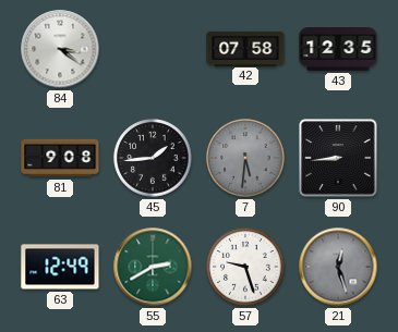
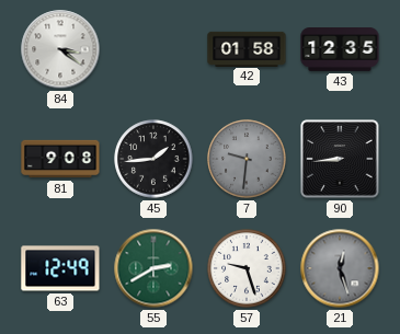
42: 07:58 -> 01:58 (247, 48)
7: 5:31 -> 9:31 (247, 159)
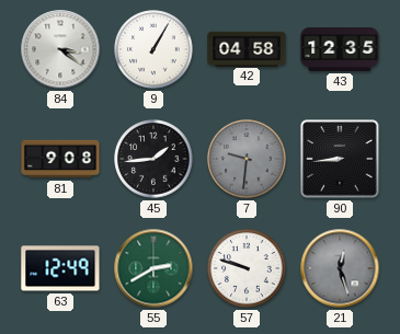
9: none -> 1:05 (153, 49)
42: 01:58 -> 04:58 (247, 48)
57: 9:27 -> 9:48 (247, 268)
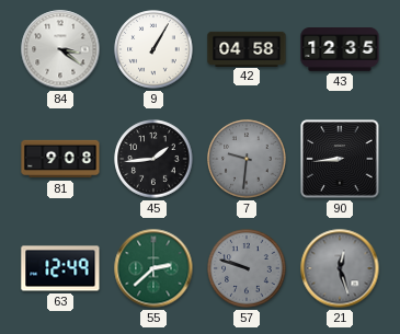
55: 2:40 -> 2:38 (153, 268)
57 dial: white -> grey (247, 268)
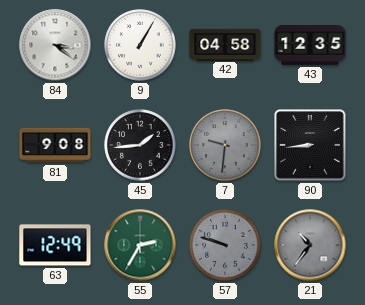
55: 2:38 -> 2:35 (140, 245)
21: 12:27 -> 10:36 (310, 245)
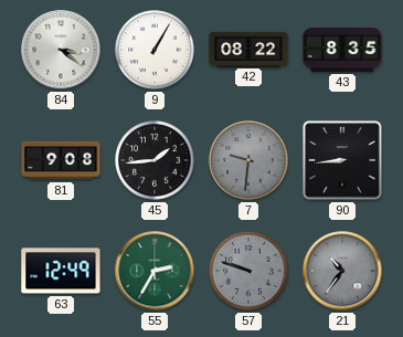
42: 04:58 -> 08:22 (248, 49)
43: 12:35 -> 8:35 (342, 51)
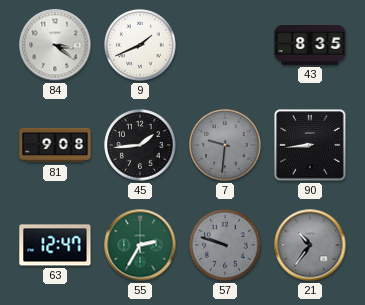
9: 1:05 -> 1:41 (140, 45)
42: 08:22 -> none (248, 49)
63: 12:49 -> 12:47 (55, 245)
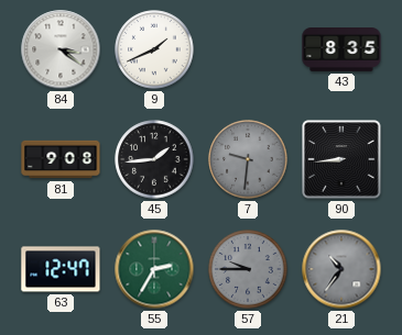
57: 9:48 -> 9:45 (248, 269)
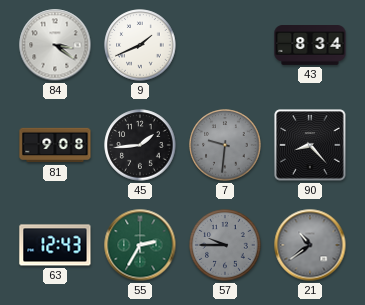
43: 8:35 -> 8:34 (310, 46)
90: 8:44 -> 8:23 (310, 145)
63: 12:47 -> 12:43 (55, 245)
21: 10:36 -> 10:39 (310, 245)
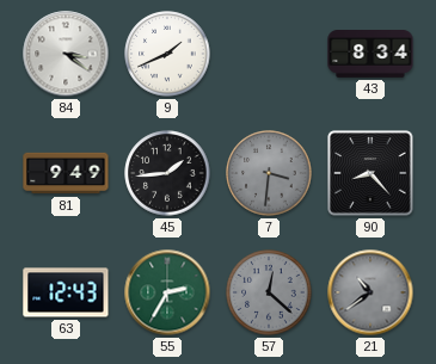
81: 9:08 -> 9:49 (66, 173)
7: 9:31 -> 3:31 (269, 173)
57: 9:45 -> 12:22 (269, 292)
